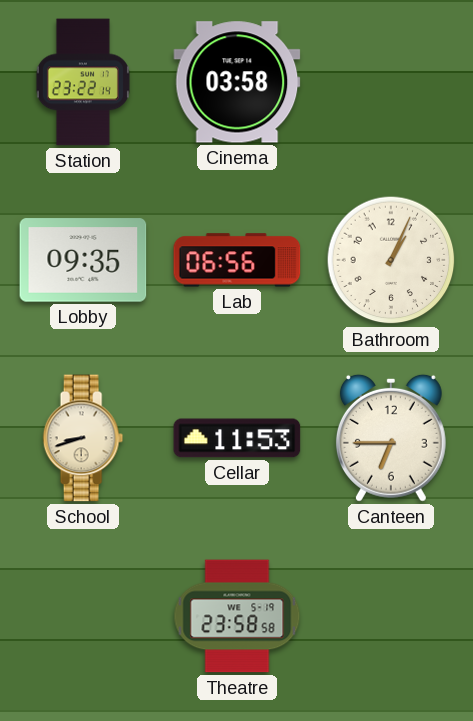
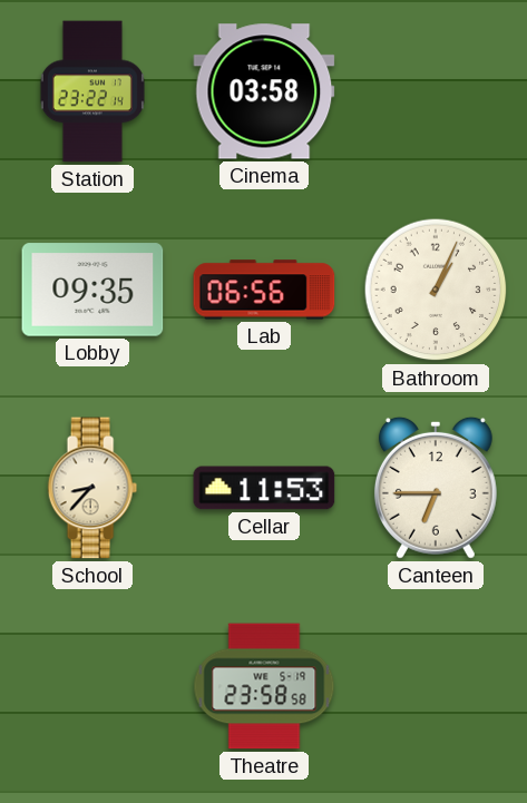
School: 8:42 -> 8:37 (92, 488)
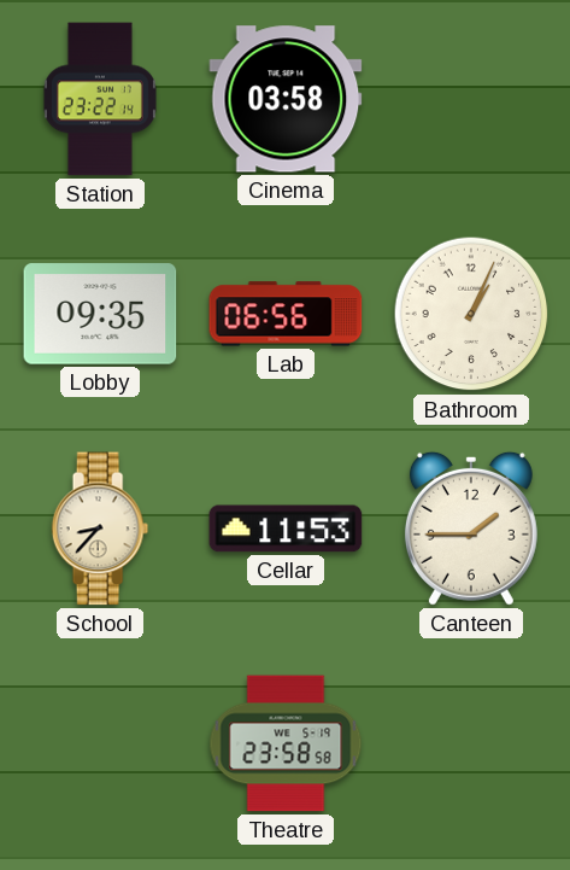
Canteen: 6:45 -> 1:45 (471, 529)
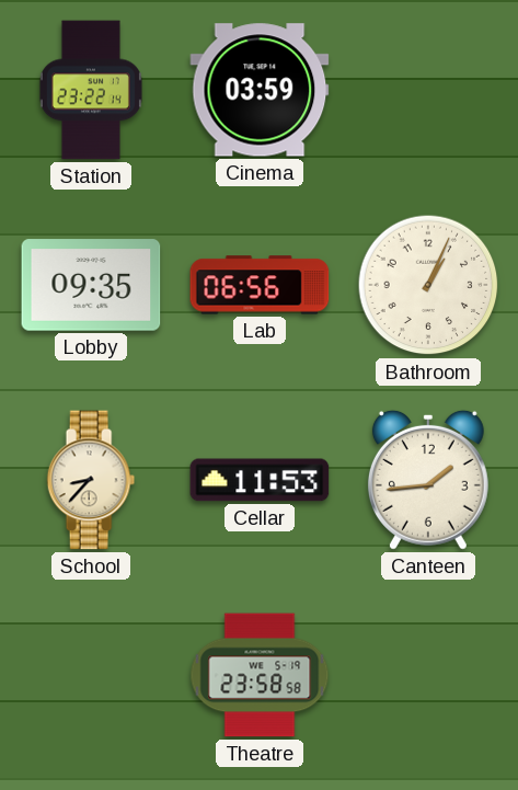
Cinema: 03:58 -> 03:59 (260, 90)
Canteen: 1:45 -> 1:44 (428, 480)
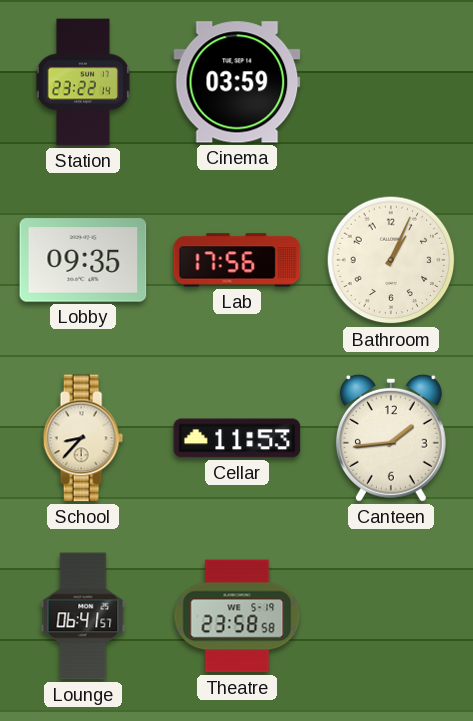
Lab: 06:56 -> 17:56 (237, 260)
Lounge: none -> 06:41 (83, 616)
